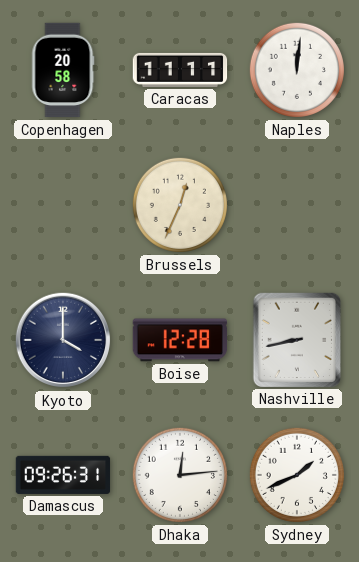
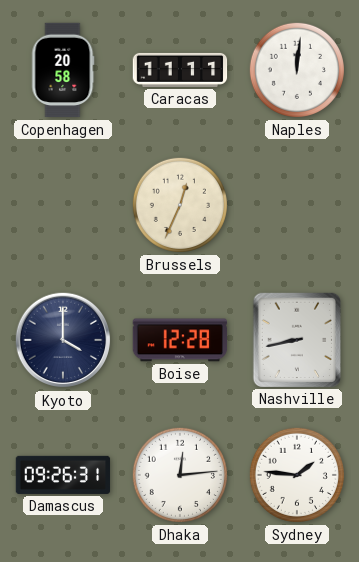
Sydney: 1:41 -> 1:46 (297, 475)
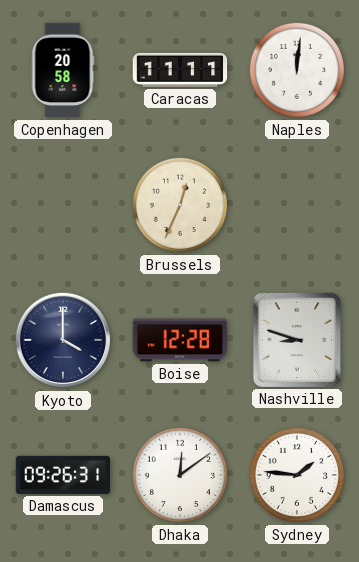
Nashville: 8:43 -> 8:48 (296, 339)
Dhaka: 12:14 -> 12:09 (180, 475)
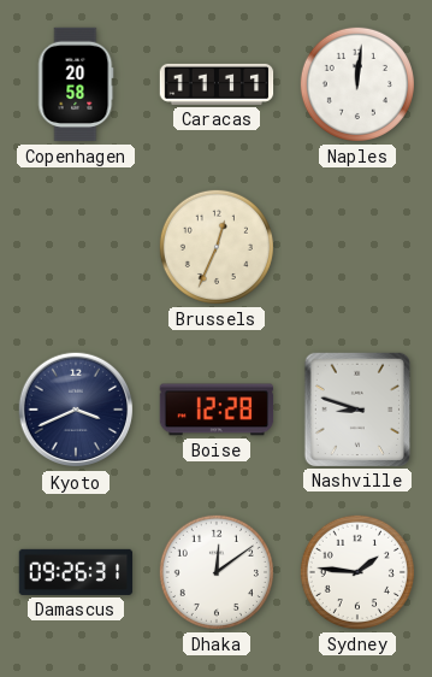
Kyoto: 4:00 -> 3:41 (76, 410)
